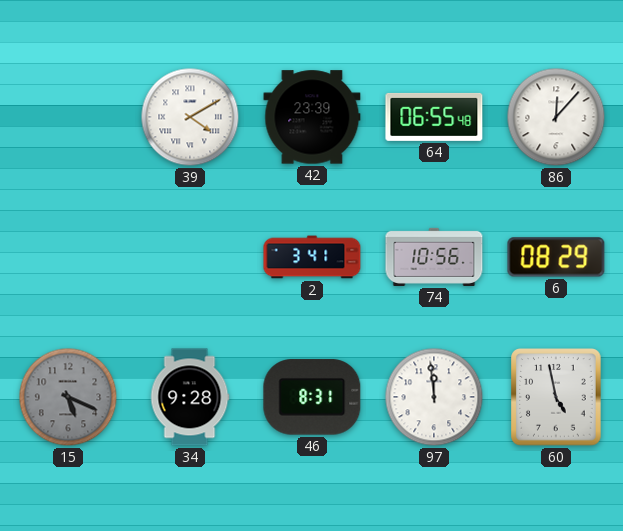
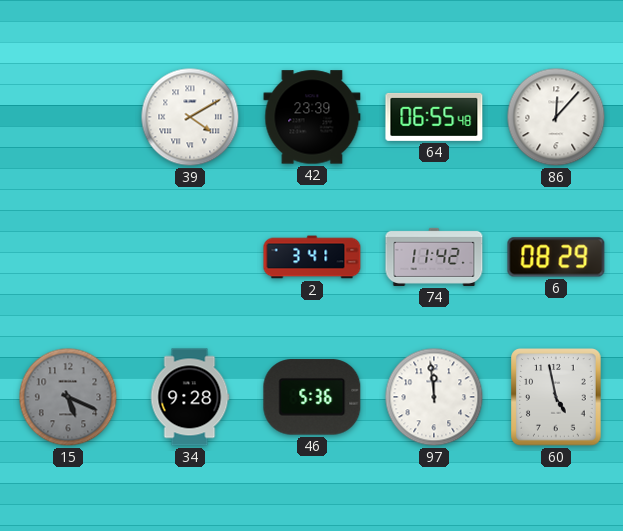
74: 10:56 -> 11:42 (434, 257)
46: 8:31 -> 5:36 (312, 397)
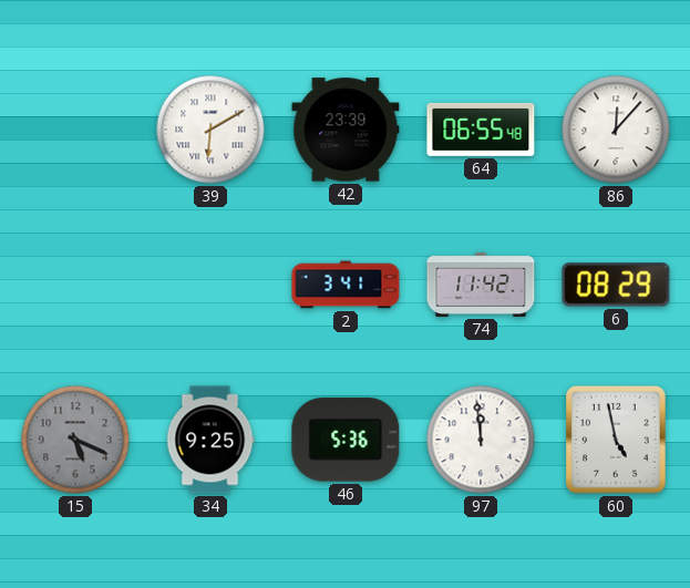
39: 4:10 -> 6:10 (210, 130)
34: 9:28 -> 9:25 (210, 440)
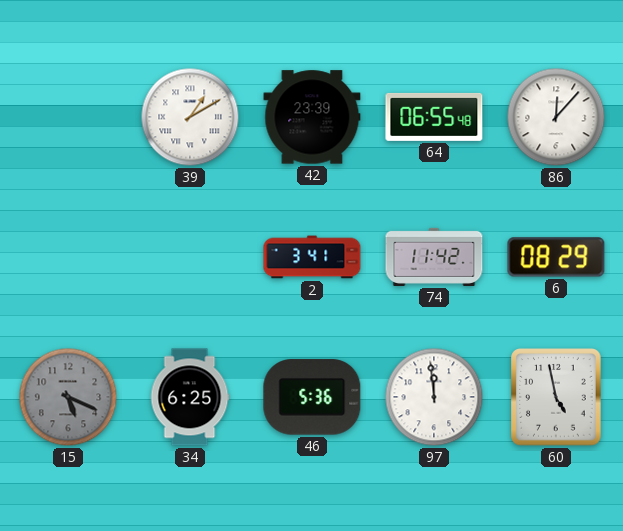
39: 6:10 -> 1:10 (190, 117)
34: 9:25 -> 6:25 (190, 397)
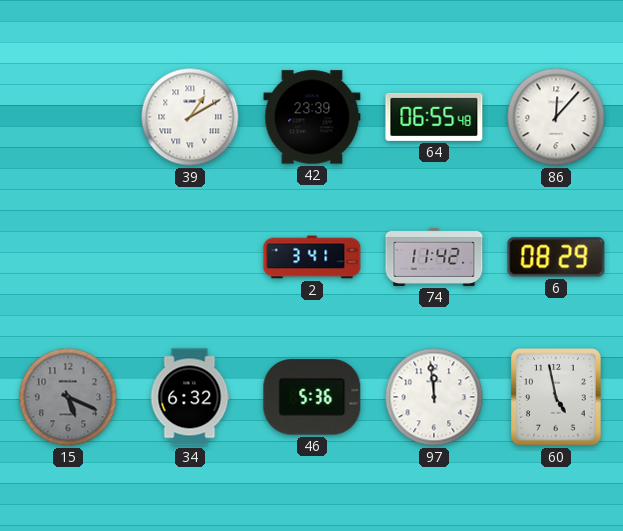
34: 6:25 -> 6:32 (190, 397)
